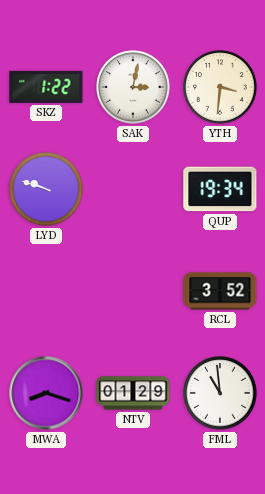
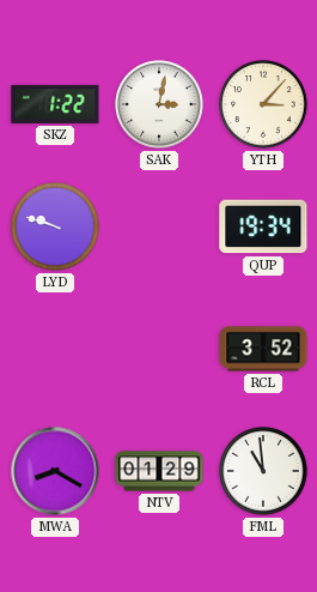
YTH: 3:31 -> 3:07 (263, 104)
MWA: 8:18 -> 8:20 (55, 471)
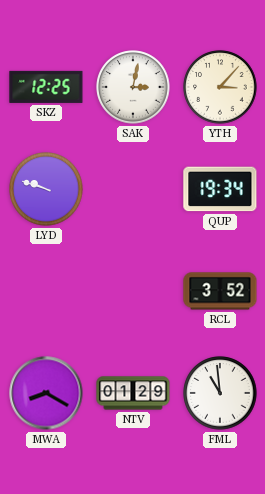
SKZ: 1:22 -> 12:25 (46, 87)
